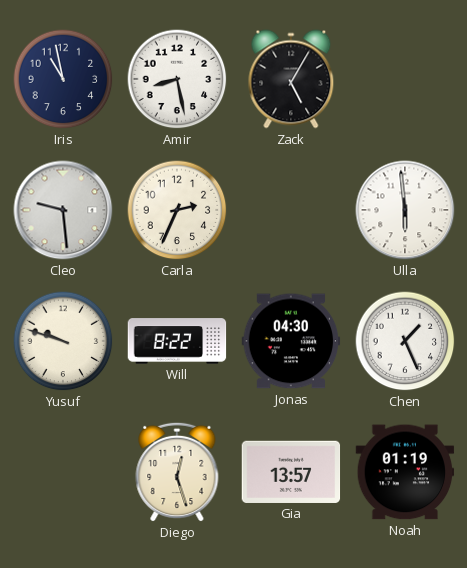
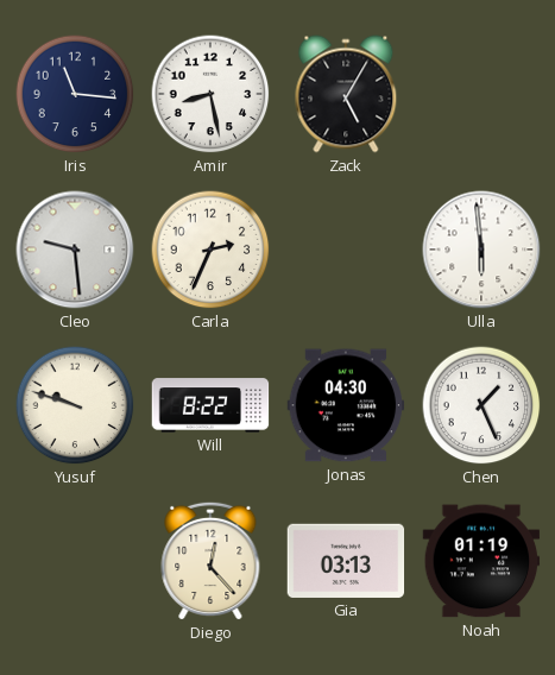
Iris: 10:58 -> 11:16 (75, 94)
Diego: 12:27 -> 12:23 (210, 561)
Gia: 13:57 -> 03:13 (346, 561)
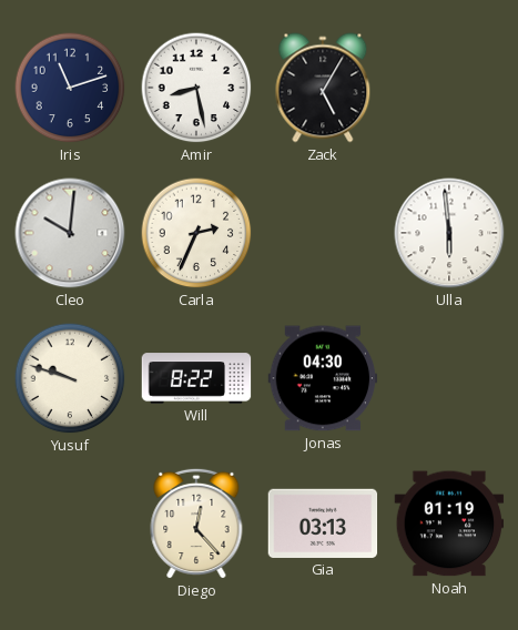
Iris: 11:16 -> 11:12 (70, 88)
Cleo: 9:29 -> 10:01 (70, 233)
Chen: 1:26 -> none (481, 405)
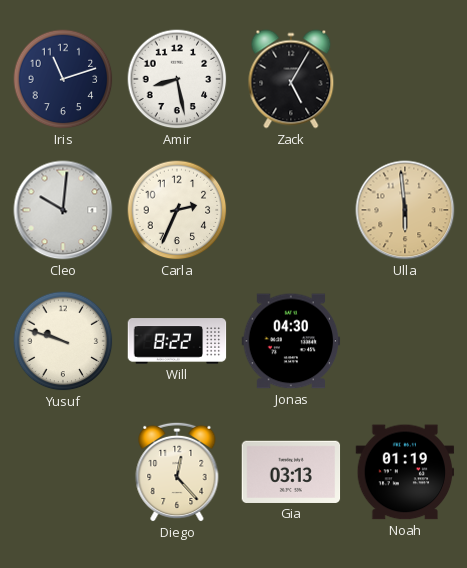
Ulla dial: white -> champagne (405, 210)
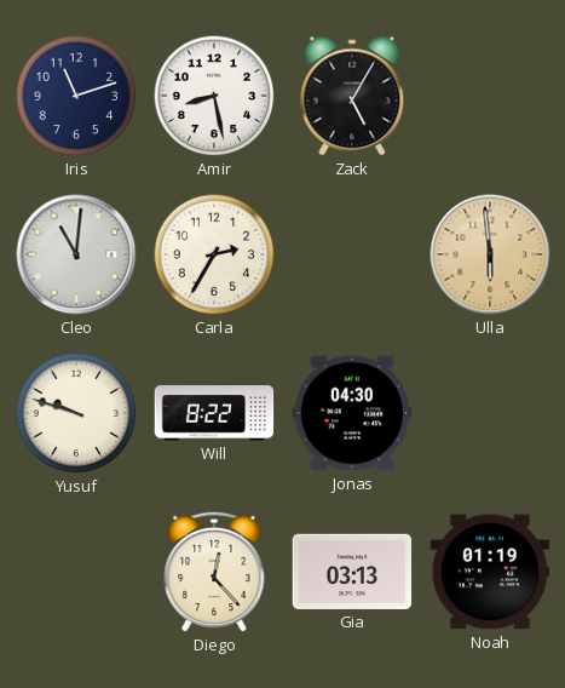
Cleo: 10:01 -> 11:01 (76, 254)
Carla: 2:34 -> 2:35 (214, 254)
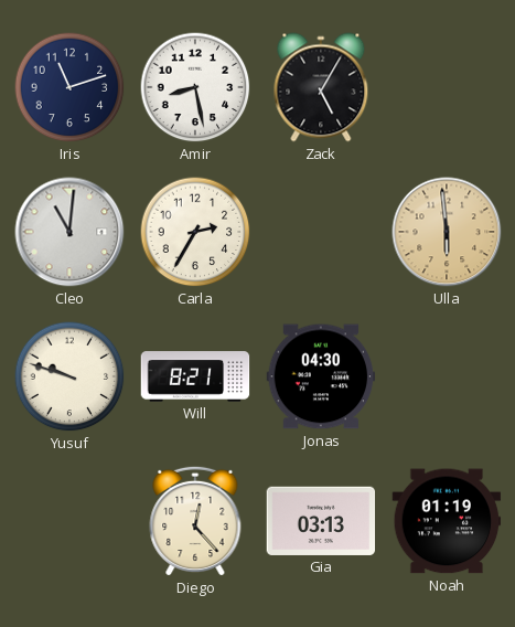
Will: 8:22 -> 8:21 (195, 376)
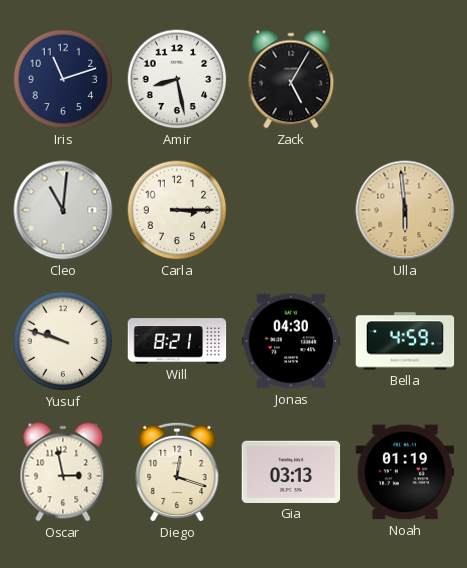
Carla: 2:35 -> 3:15 (177, 210)
Bella: none -> 4:59 (405, 341)
Oscar: none -> 2:58 (63, 472)
Diego: 12:23 -> 12:18 (177, 472)
